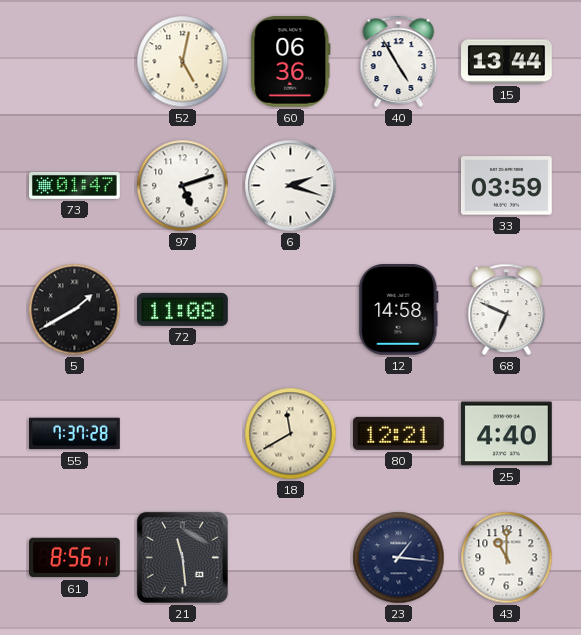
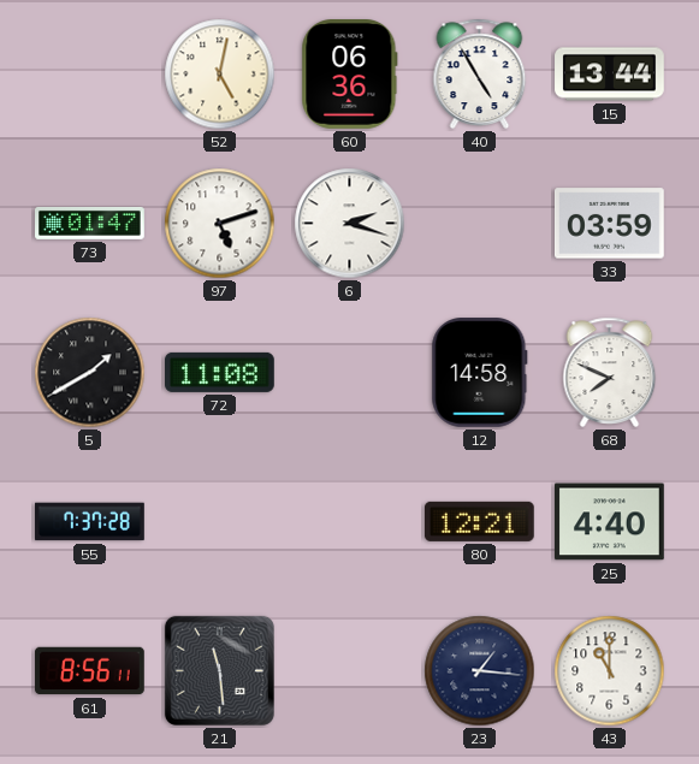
68: 6:49 -> 7:49 (610, 372)
18: 11:40 -> none (291, 434)
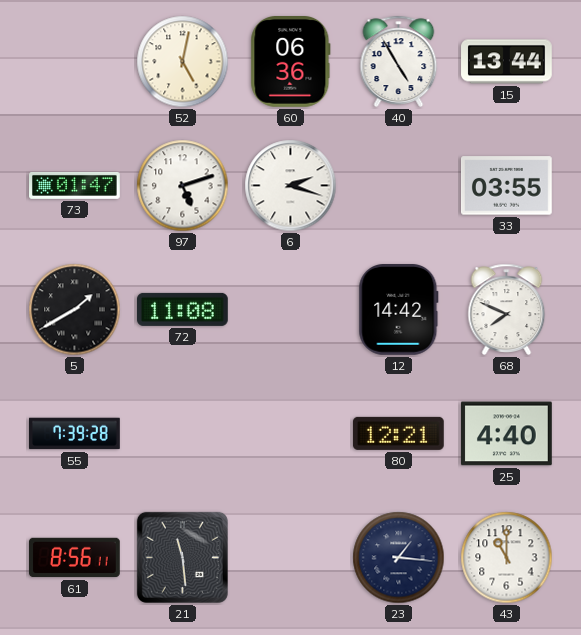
33: 03:59 -> 03:55 (507, 186)
12: 14:58 -> 14:42 (399, 310)
55: 7:37 -> 7:39 (75, 434)
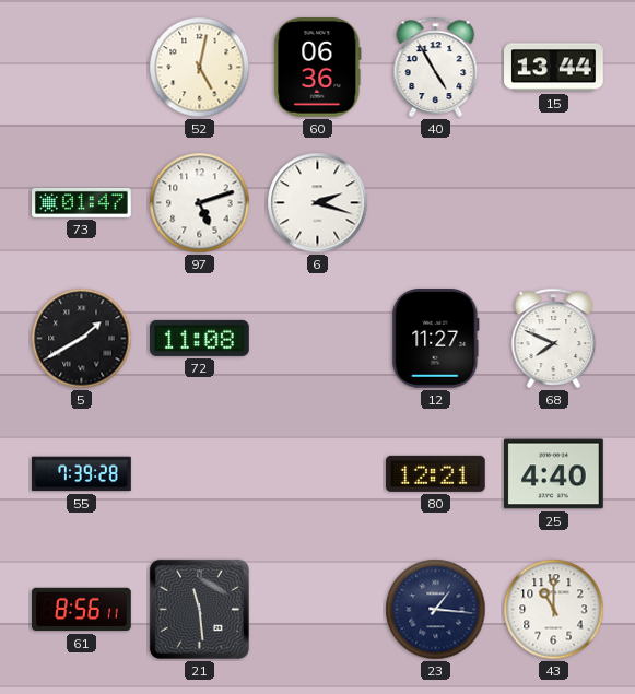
33: 03:55 -> none (507, 186)
12: 14:42 -> 11:27 (436, 339)
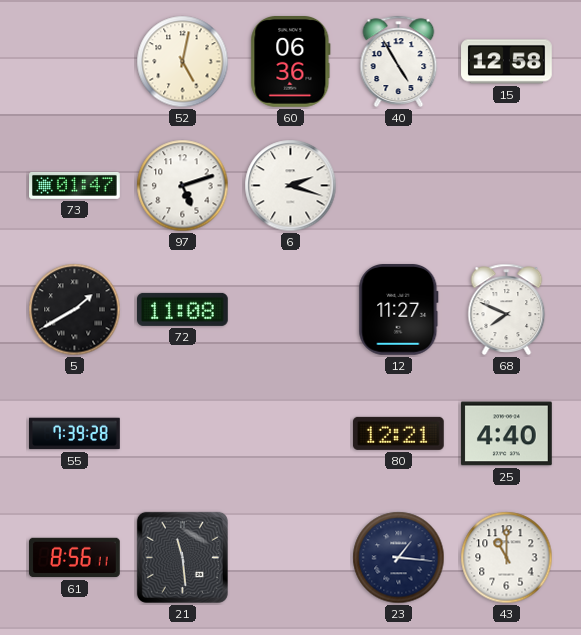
15: 13:44 -> 12:58 (507, 62)
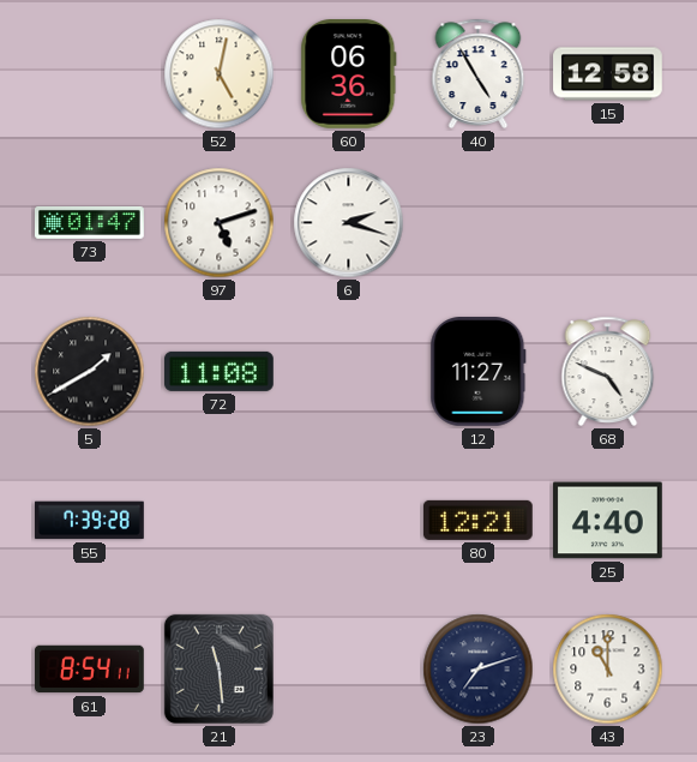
68: 7:49 -> 4:49 (608, 371)
61: 8:56 -> 8:54 (90, 670)
23: 1:16 -> 7:12 (479, 670)
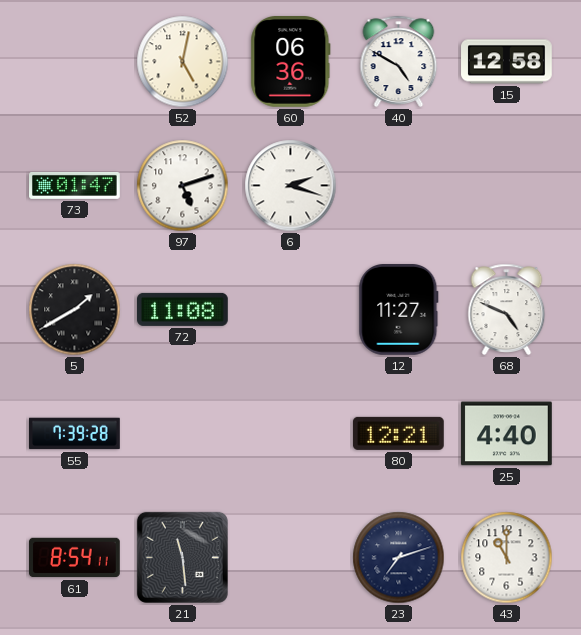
40: 4:55 -> 4:50 (399, 61)
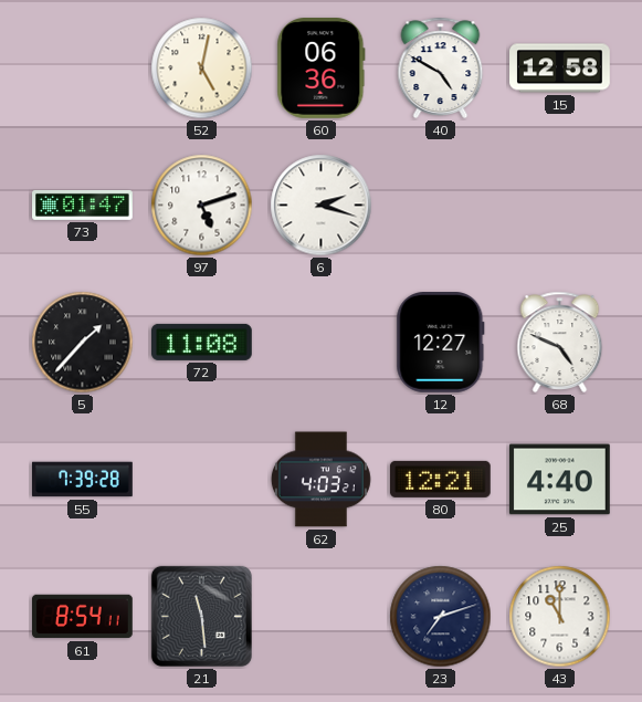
5: 1:40 -> 1:37 (83, 343)
12: 11:27 -> 12:27 (441, 343)
62: none -> 4:03 (320, 480)
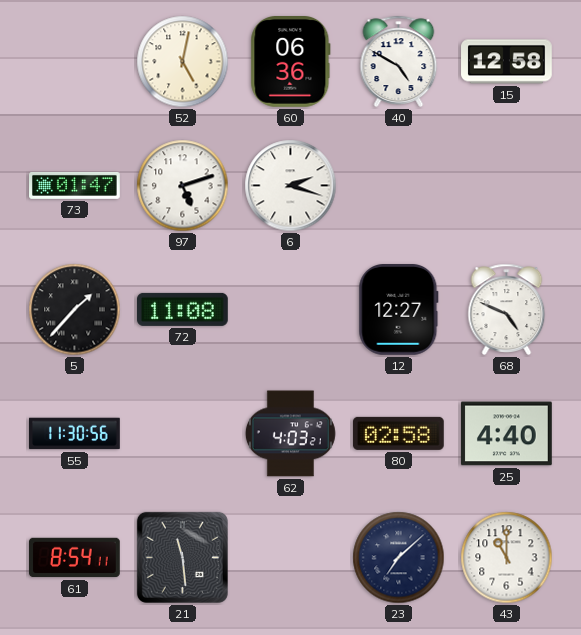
55: 7:39 -> 11:30 (75, 434)
80: 12:21 -> 02:58 (398, 433)
23: 7:12 -> 7:08 (399, 558)
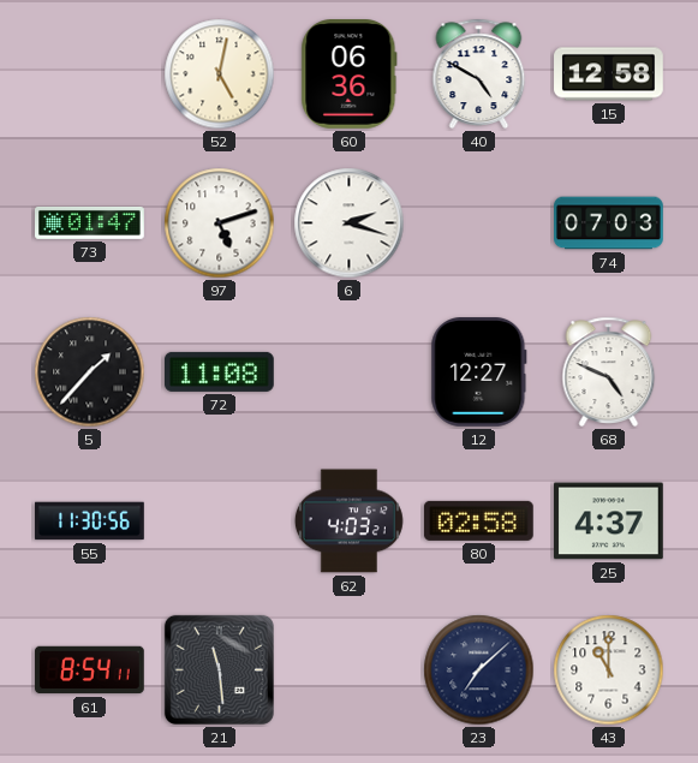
74: none -> 07:03 (609, 223)
25: 4:40 -> 4:37 (609, 521)
